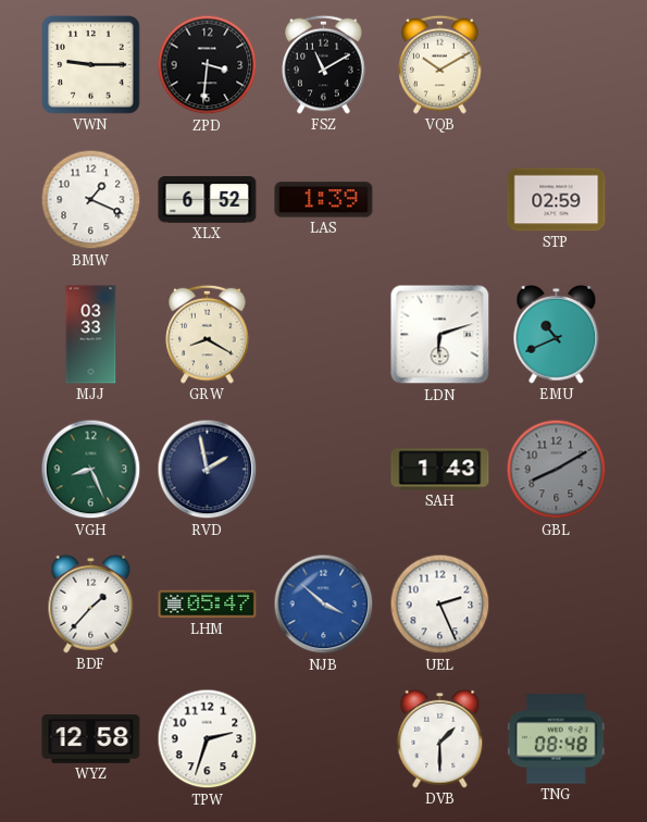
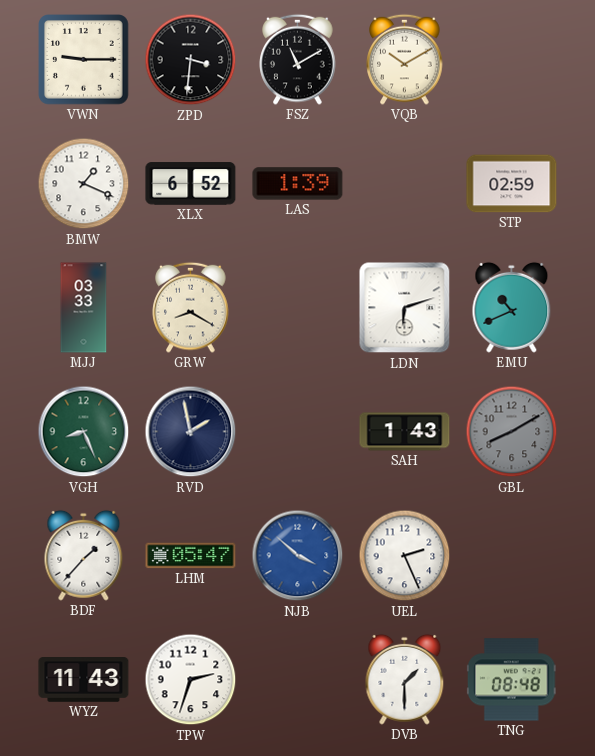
WYZ: 12:58 -> 11:43 (84, 680)
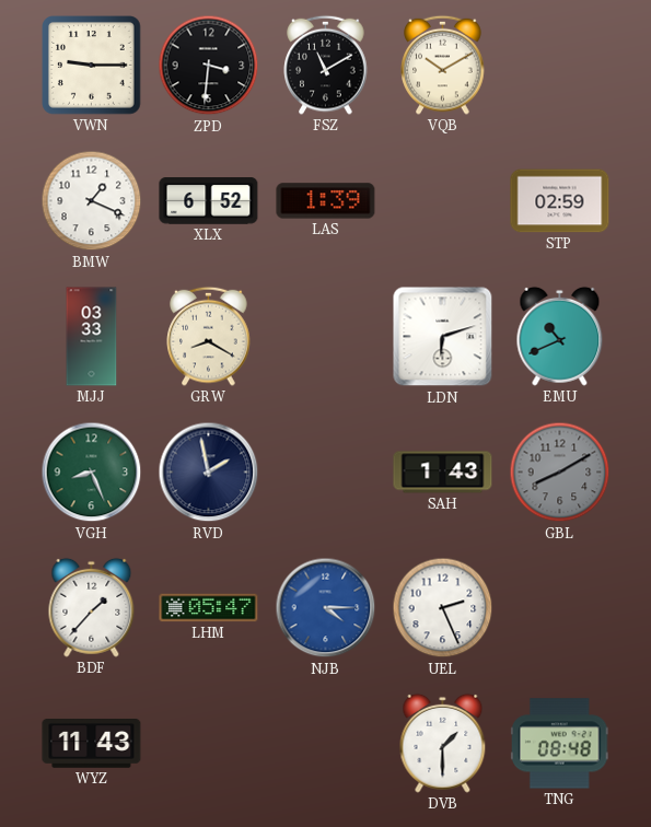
NJB: 3:52 -> 4:15 (326, 608)
TPW: 2:33 -> none (191, 680)
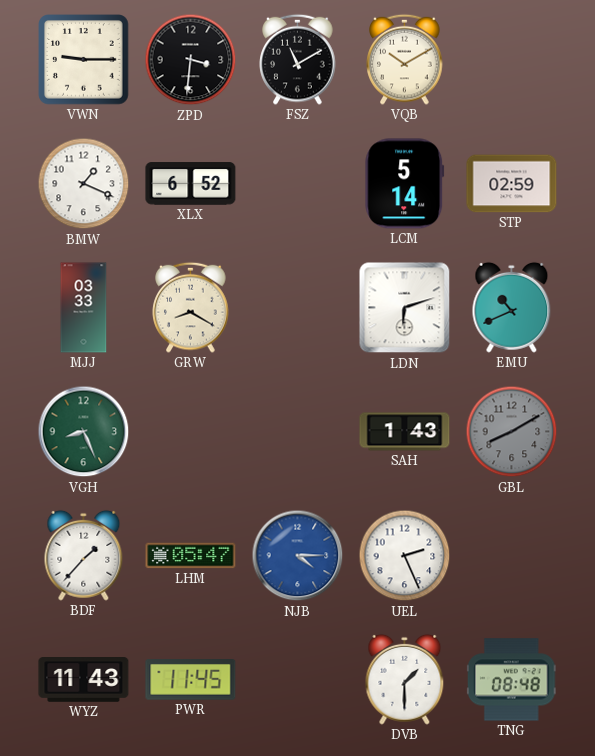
LAS: 1:39 -> none (326, 201)
LCM: none -> 5:14 (405, 184)
RVD: 1:58 -> none (209, 473)
PWR: none -> 11:45 (191, 680)
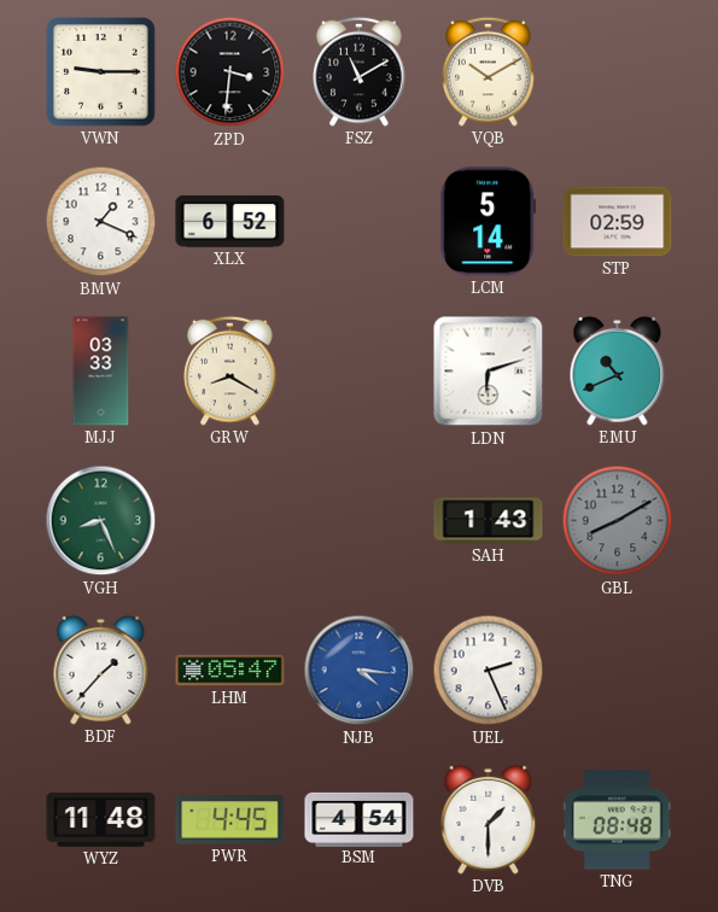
NJB: 4:15 -> 4:16 (360, 671)
WYZ: 11:43 -> 11:48 (101, 820)
PWR: 11:45 -> 4:45 (230, 820)
BSM: none -> 4:54 (360, 819)
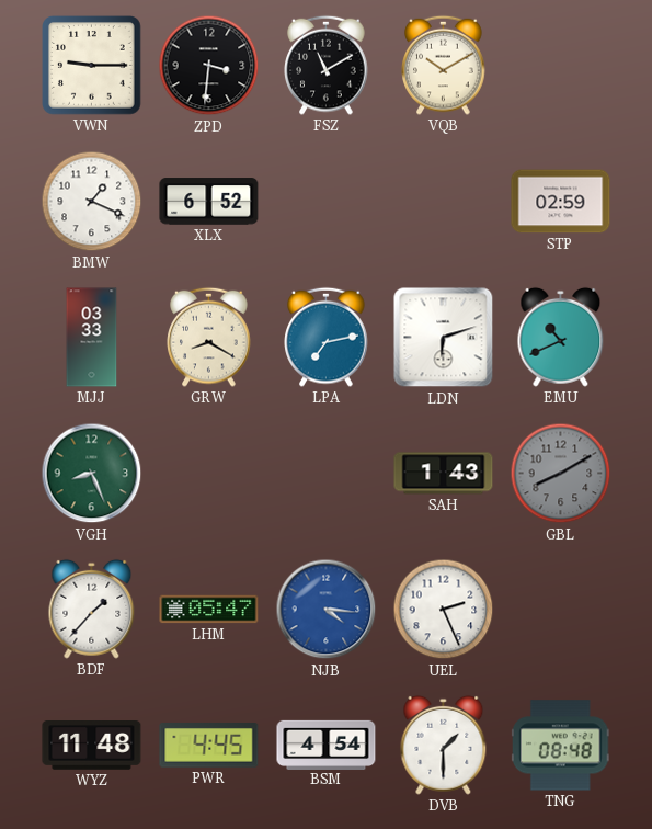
LCM: 5:14 -> none (489, 222)
LPA: none -> 7:13 (327, 337)
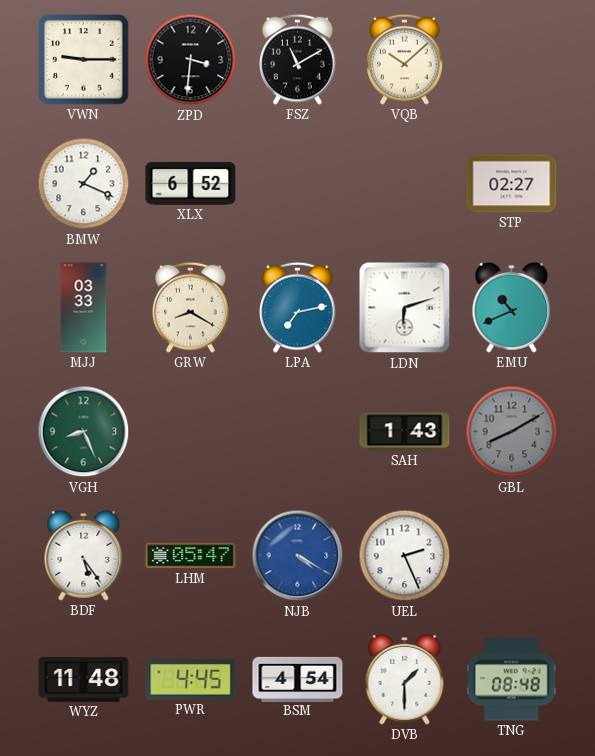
VQB: 10:10 -> 10:08 (405, 59)
STP: 02:59 -> 02:27 (512, 184)
BDF: 1:37 -> 5:24 (84, 555)
NJB: 4:16 -> 4:20 (298, 556)
